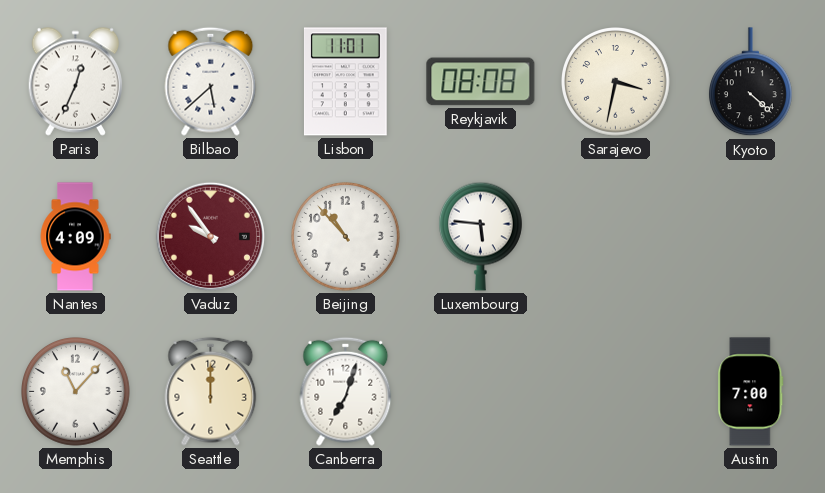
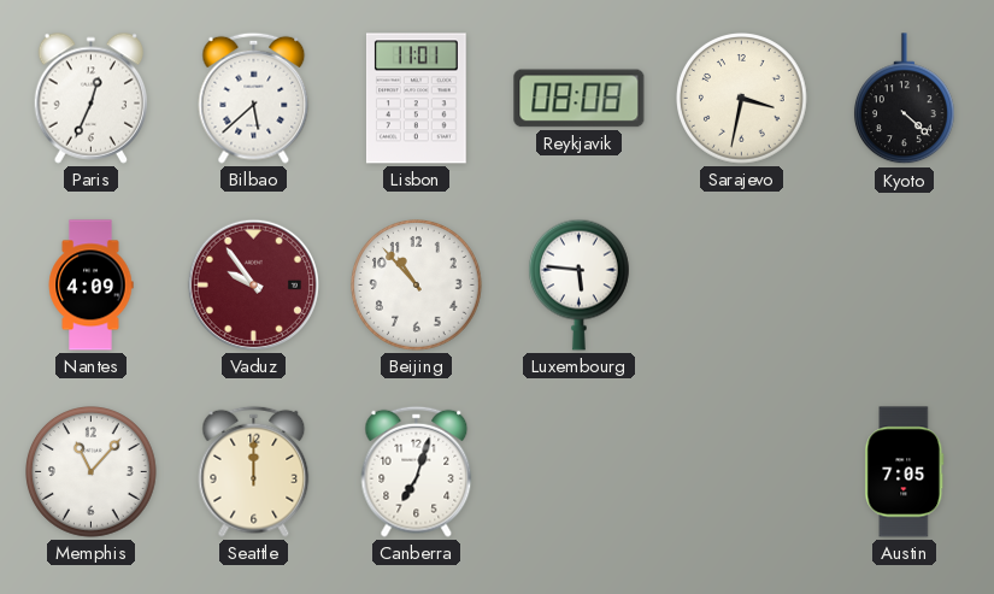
Austin: 7:00 -> 7:05 (905, 472)
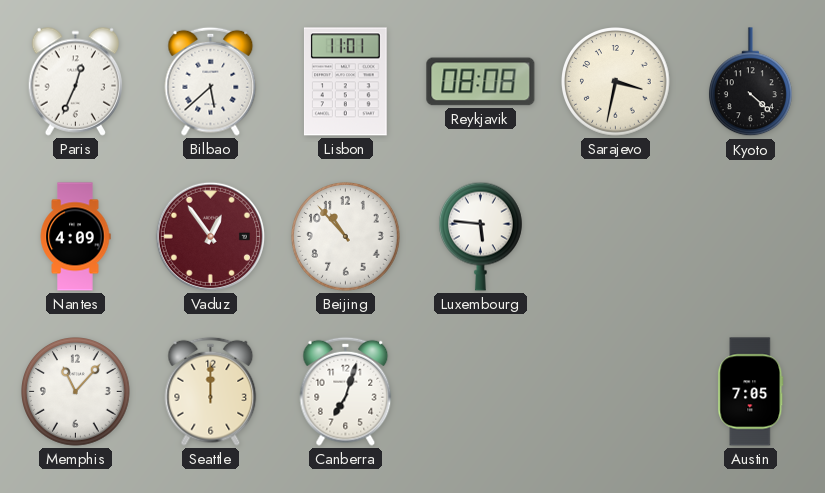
Vaduz: 9:54 -> 12:54 (210, 236)
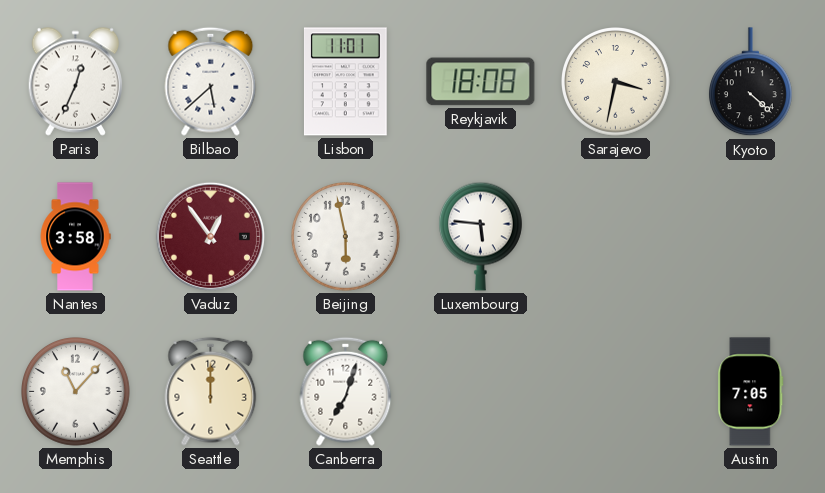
Reykjavik: 08:08 -> 18:08 (481, 82)
Nantes: 4:09 -> 3:58 (75, 237)
Beijing: 10:53 -> 5:58 (346, 237)
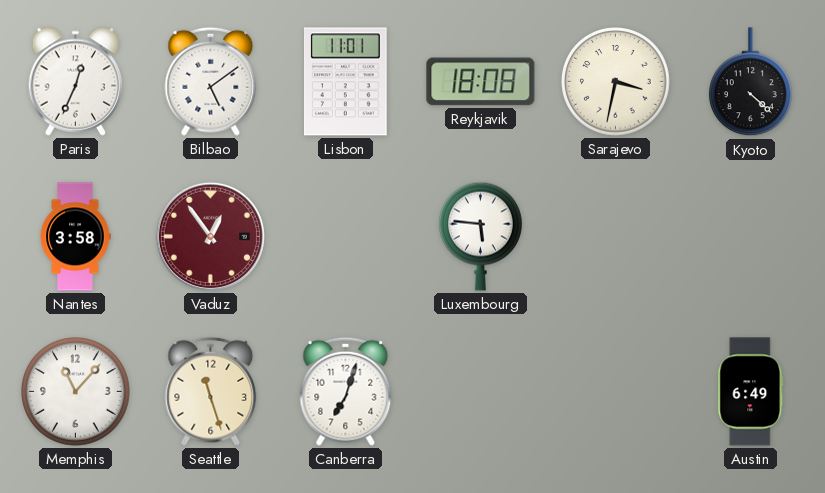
Bilbao: 5:38 -> 5:09 (211, 81)
Beijing: 5:58 -> none (346, 237)
Seattle: 12:00 -> 11:27 (211, 391)
Austin: 7:05 -> 6:49 (751, 392)
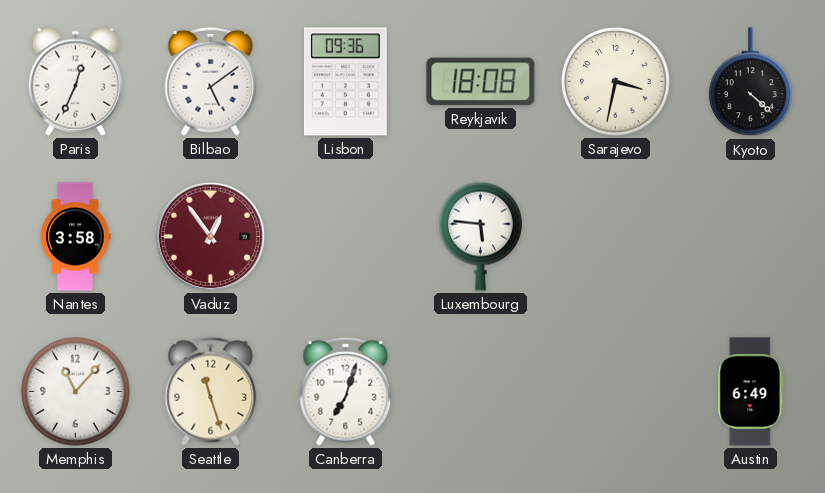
Lisbon: 11:01 -> 09:36 (345, 82)
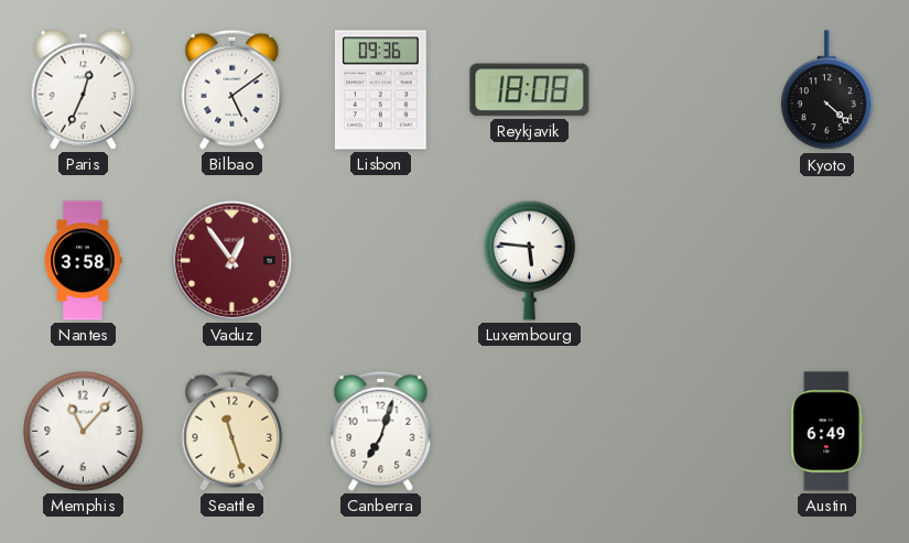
Sarajevo: 3:32 -> none (616, 82)
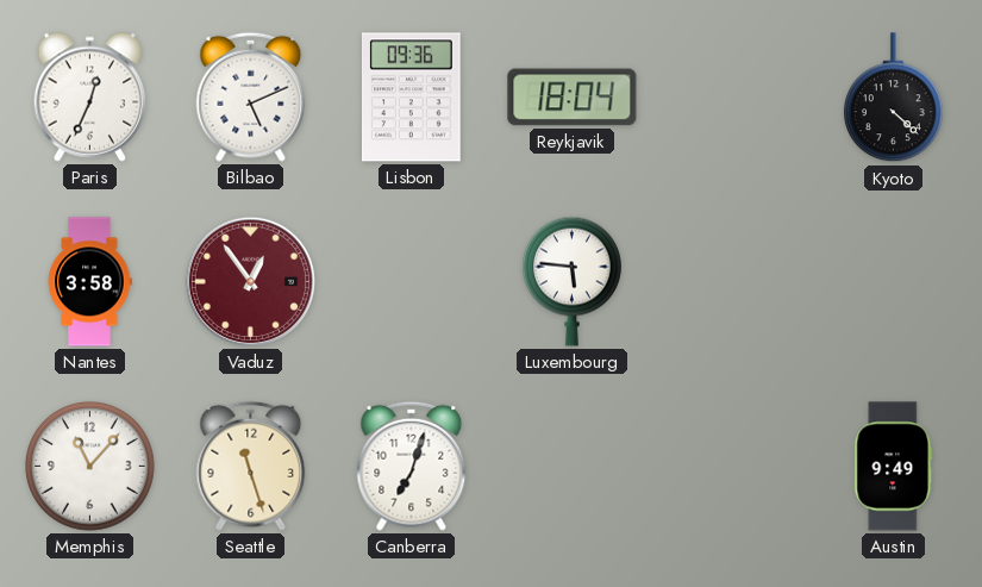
Bilbao: 5:09 -> 5:11 (251, 96)
Reykjavik: 18:08 -> 18:04 (573, 98)
Austin: 6:49 -> 9:49 (894, 467)
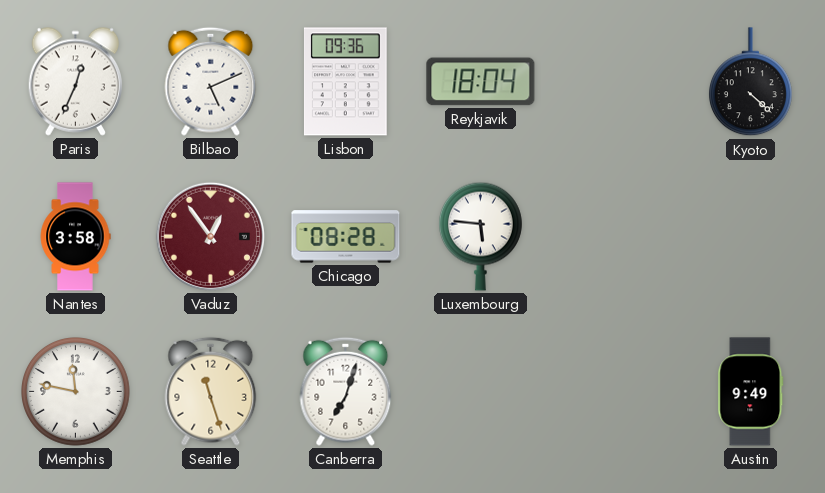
Chicago: none -> 08:28 (346, 237)
Memphis: 11:07 -> 11:47 (76, 392)
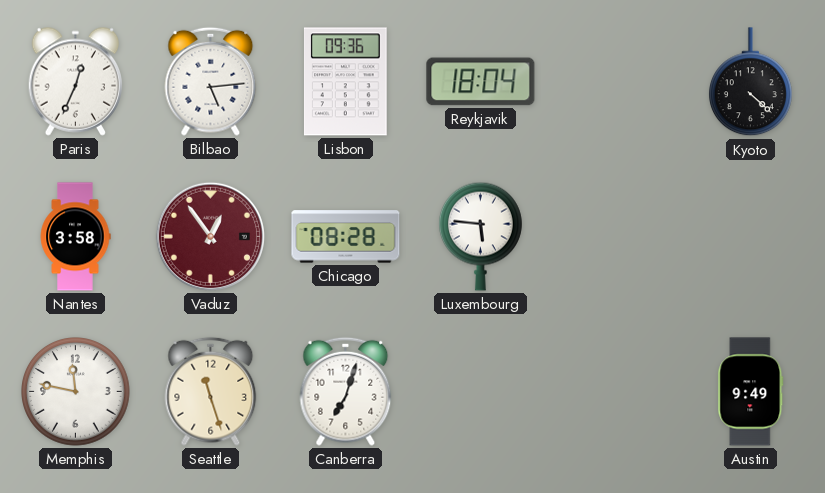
Bilbao: 5:11 -> 5:14 (211, 81)
